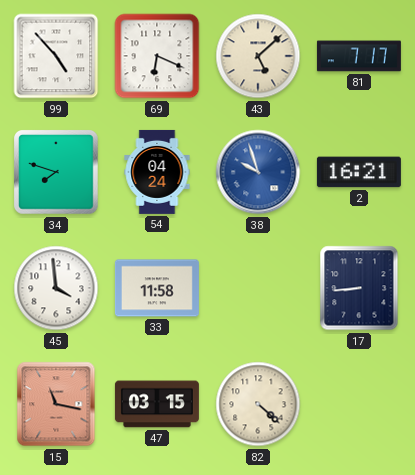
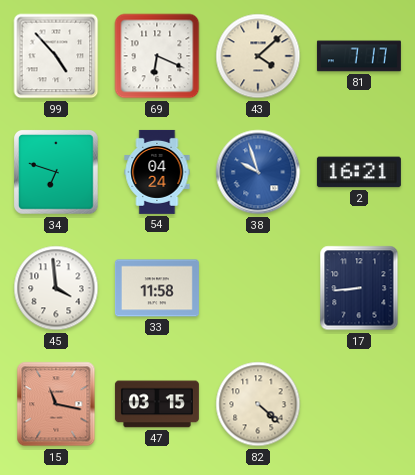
43: 5:08 -> 4:08 (258, 56)
34: 7:48 -> 6:48 (57, 173)
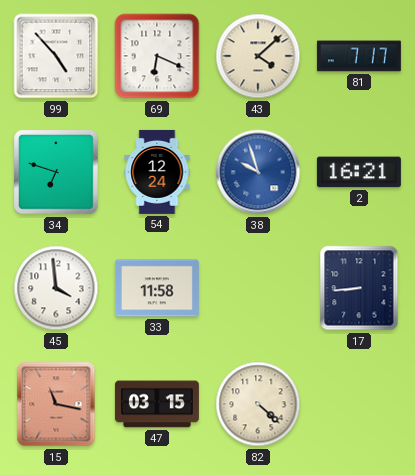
54: 04:24 -> 12:24 (157, 172)
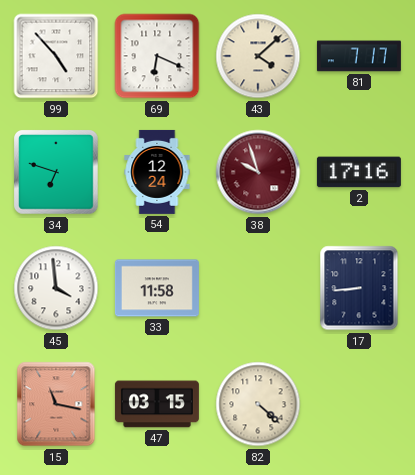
38 dial: blue -> burgundy (258, 172)
2: 16:21 -> 17:16 (359, 172)
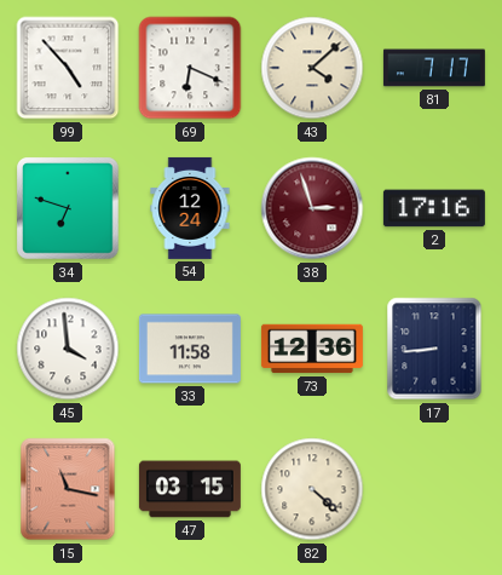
38: 9:57 -> 2:57 (312, 208)
73: none -> 12:36 (312, 349)
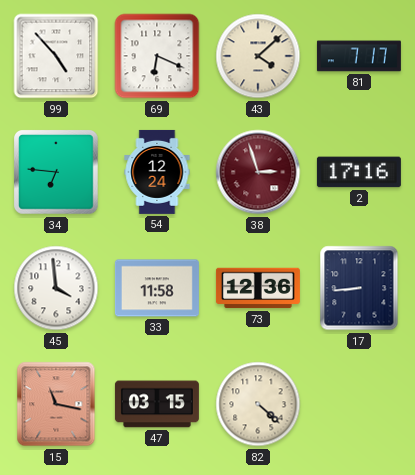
34: 6:48 -> 6:46 (57, 173)
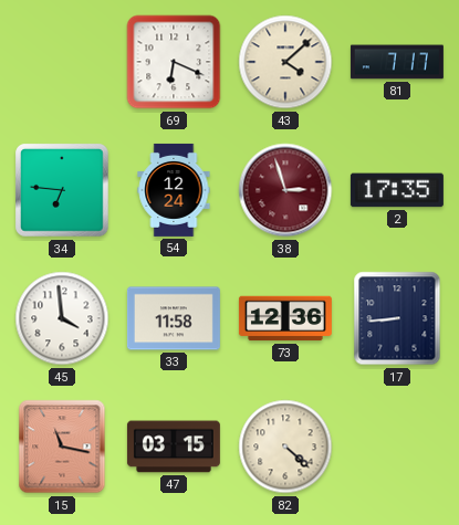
99: 4:53 -> none (56, 56)
2: 17:16 -> 17:35 (397, 190)
